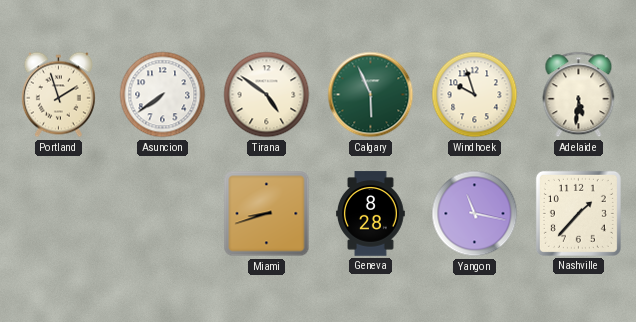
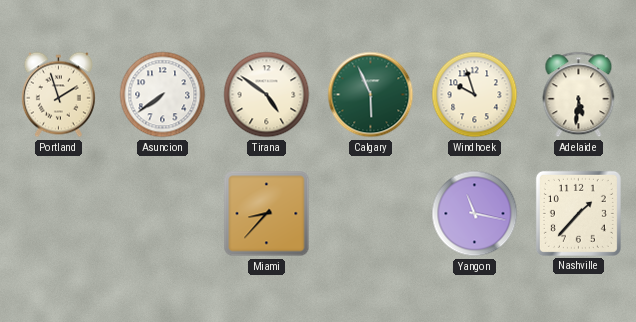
Miami: 8:42 -> 8:37 (267, 214)
Geneva: 8:28 -> none (371, 214)
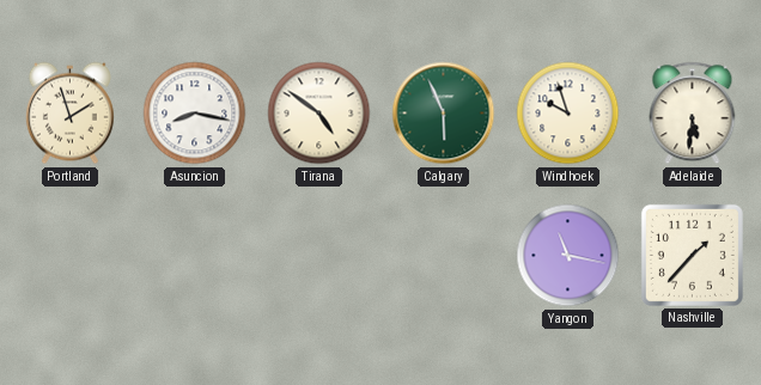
Asuncion: 7:39 -> 8:17 (195, 114)
Miami: 8:37 -> none (267, 214)
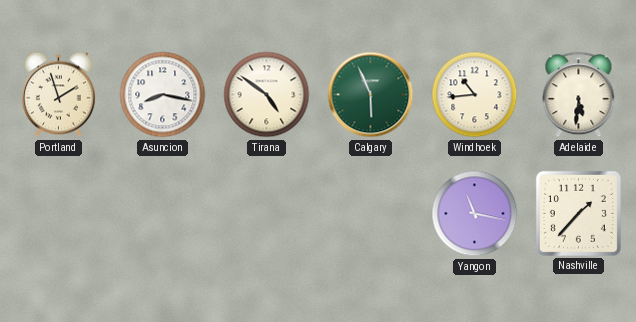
Windhoek: 9:57 -> 10:44 (475, 95)
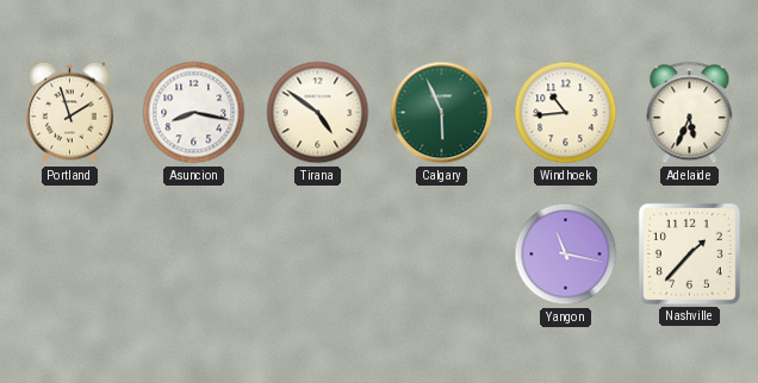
Adelaide: 5:31 -> 5:34 (690, 113)
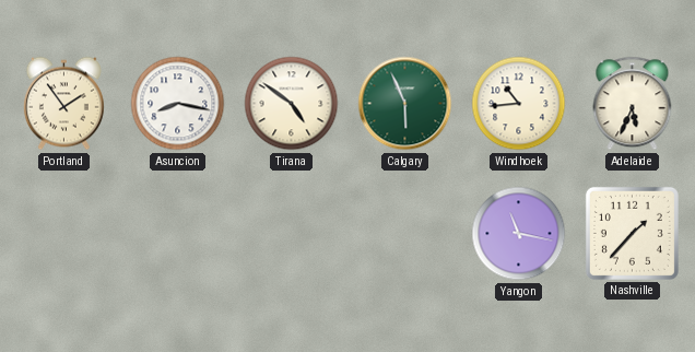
Portland: 1:57 -> 1:54 (63, 104)
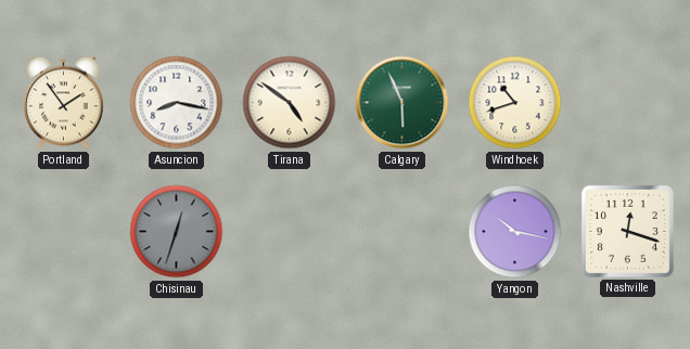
Windhoek: 10:44 -> 10:42 (515, 103)
Adelaide: 5:34 -> none (633, 104)
Chisinau: none -> 12:33 (177, 232)
Yangon: 11:17 -> 10:17 (515, 232)
Nashville: 1:37 -> 12:18 (627, 231)
